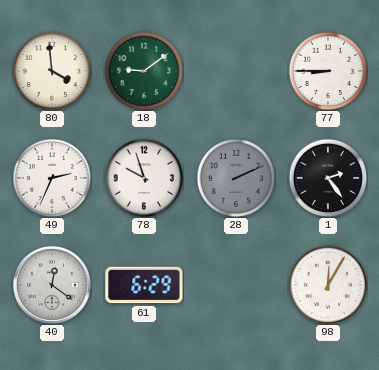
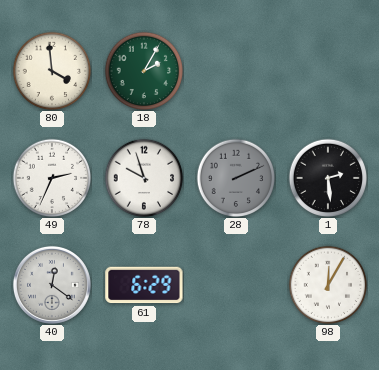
18: 9:09 -> 2:05 (144, 71)
77: 8:45 -> none (328, 71)
1: 2:24 -> 2:29 (328, 178)
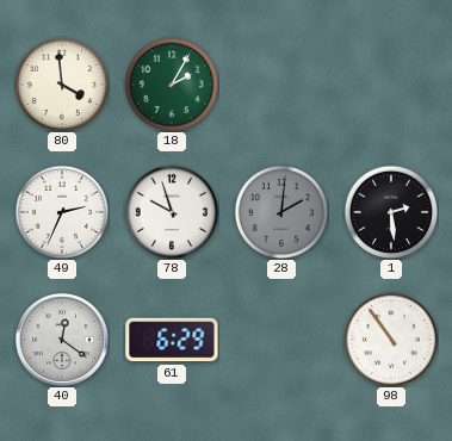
28: 2:11 -> 2:01 (281, 212)
98: 12:05 -> 10:54 (391, 340)
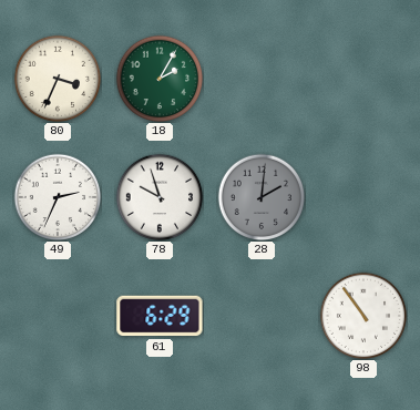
80: 3:59 -> 3:34 (58, 79)
1: 2:29 -> none (391, 212)
40: 12:21 -> none (62, 340)
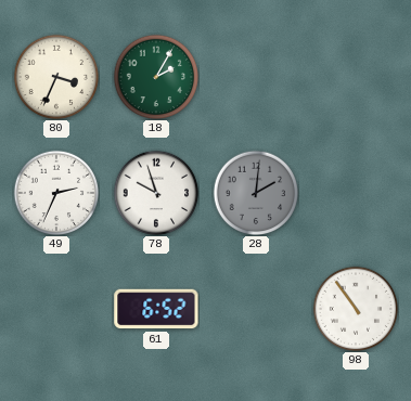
61: 6:29 -> 6:52 (156, 309)
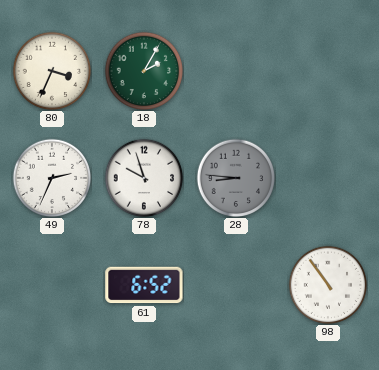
28: 2:01 -> 8:46 (236, 178)
